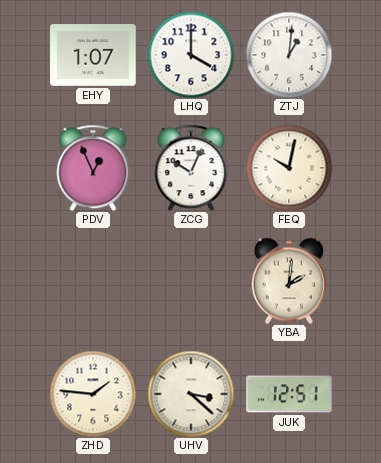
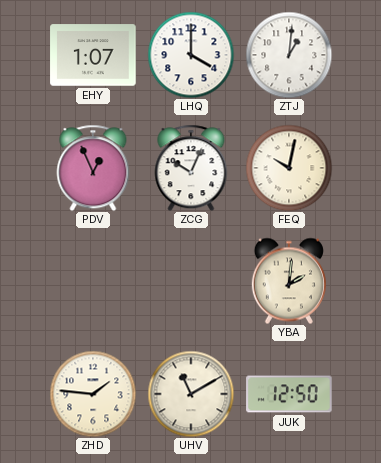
UHV: 3:22 -> 11:10 (191, 394)
JUK: 12:51 -> 12:50 (289, 394)
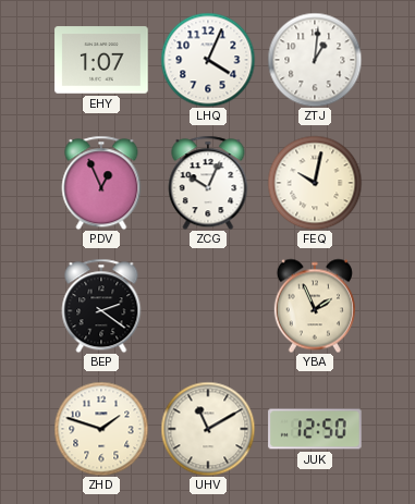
LHQ: 4:00 -> 4:04 (208, 60)
BEP: none -> 2:21 (101, 306)
YBA: 2:01 -> 1:56 (315, 306)
ZHD: 1:46 -> 1:48 (101, 429)
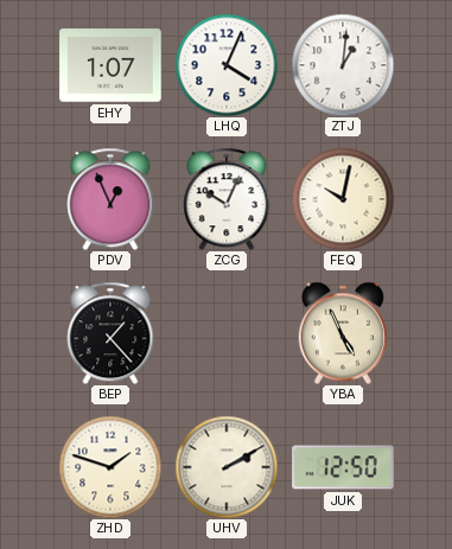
BEP: 2:21 -> 1:23 (110, 333)
YBA: 1:56 -> 4:56 (343, 333)
UHV: 11:10 -> 2:10 (227, 467)
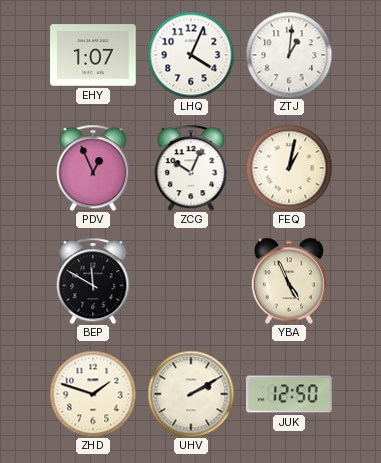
FEQ: 10:02 -> 1:02 (289, 168)
BEP: 1:23 -> 11:50 (93, 281)
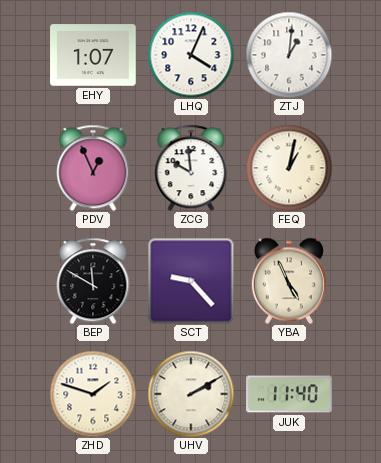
ZCG: 10:04 -> 9:59 (191, 168)
SCT: none -> 9:23 (191, 281)
JUK: 12:50 -> 11:40 (289, 394)
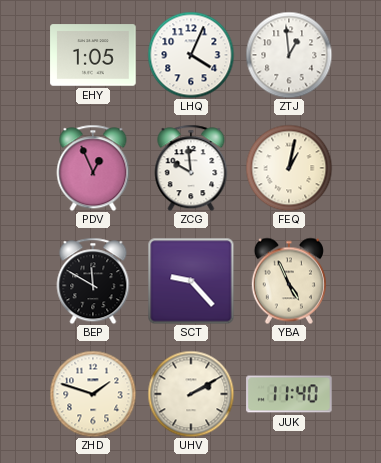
EHY: 1:07 -> 1:05 (93, 55)
ZTJ: 1:01 -> 12:59 (289, 55)
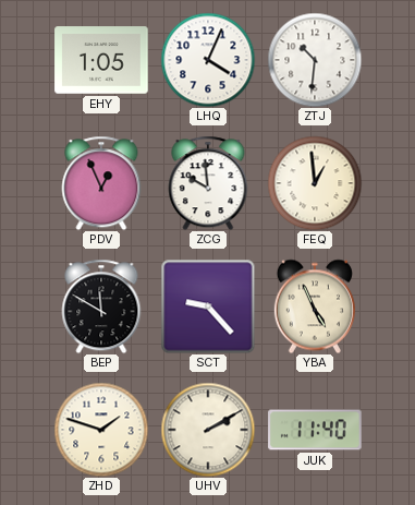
ZTJ: 12:59 -> 10:31 (315, 60)
FEQ: 1:02 -> 12:59 (315, 183)
